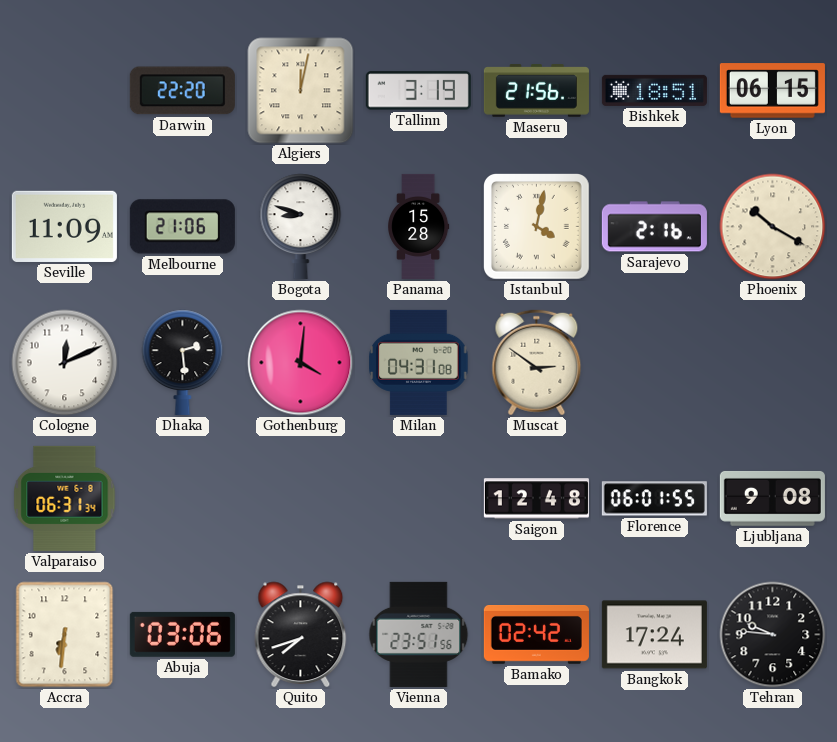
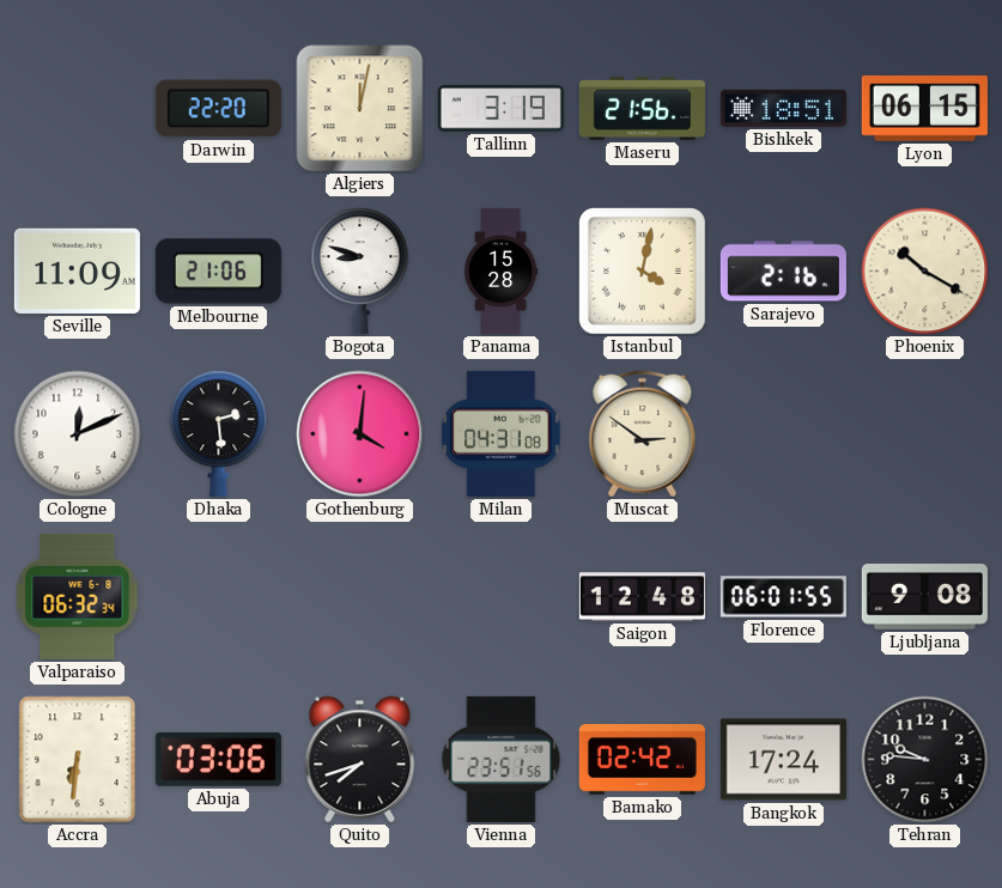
Valparaiso: 06:31 -> 06:32 (78, 596)
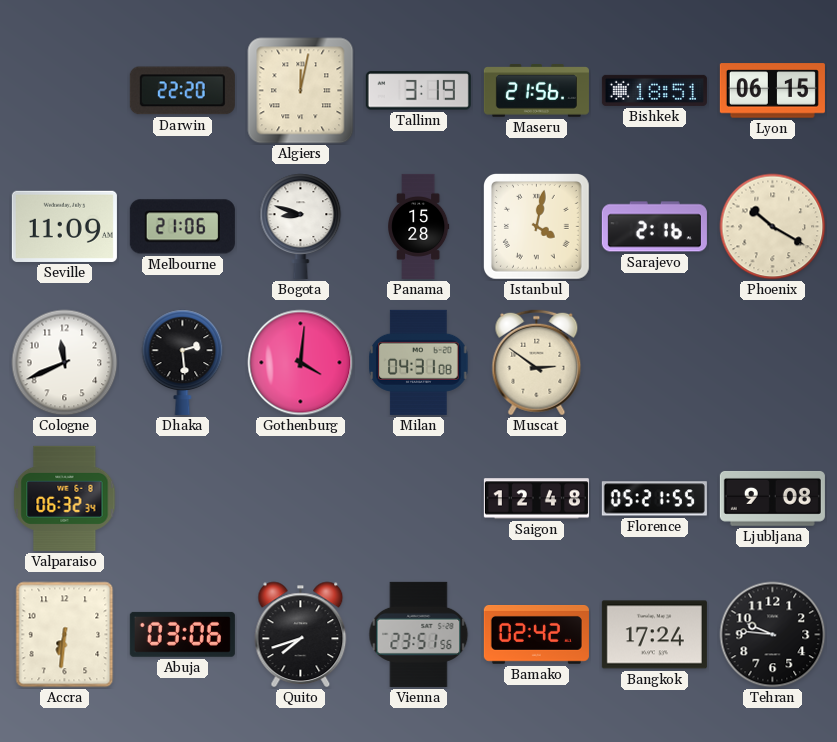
Cologne: 12:11 -> 11:41 (65, 363)
Florence: 06:01 -> 05:21 (654, 499)
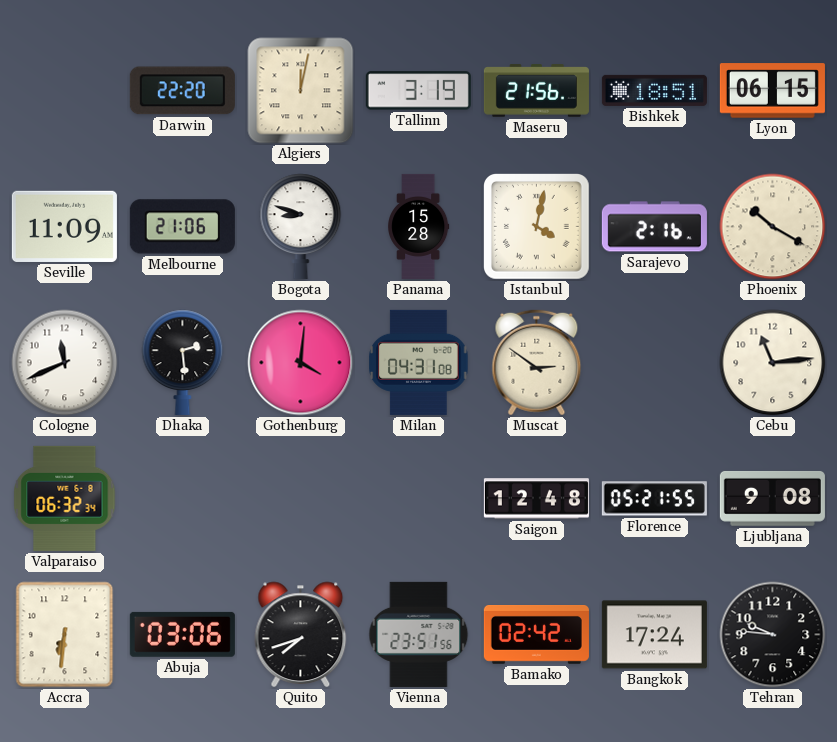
Cebu: none -> 11:14 (773, 363)
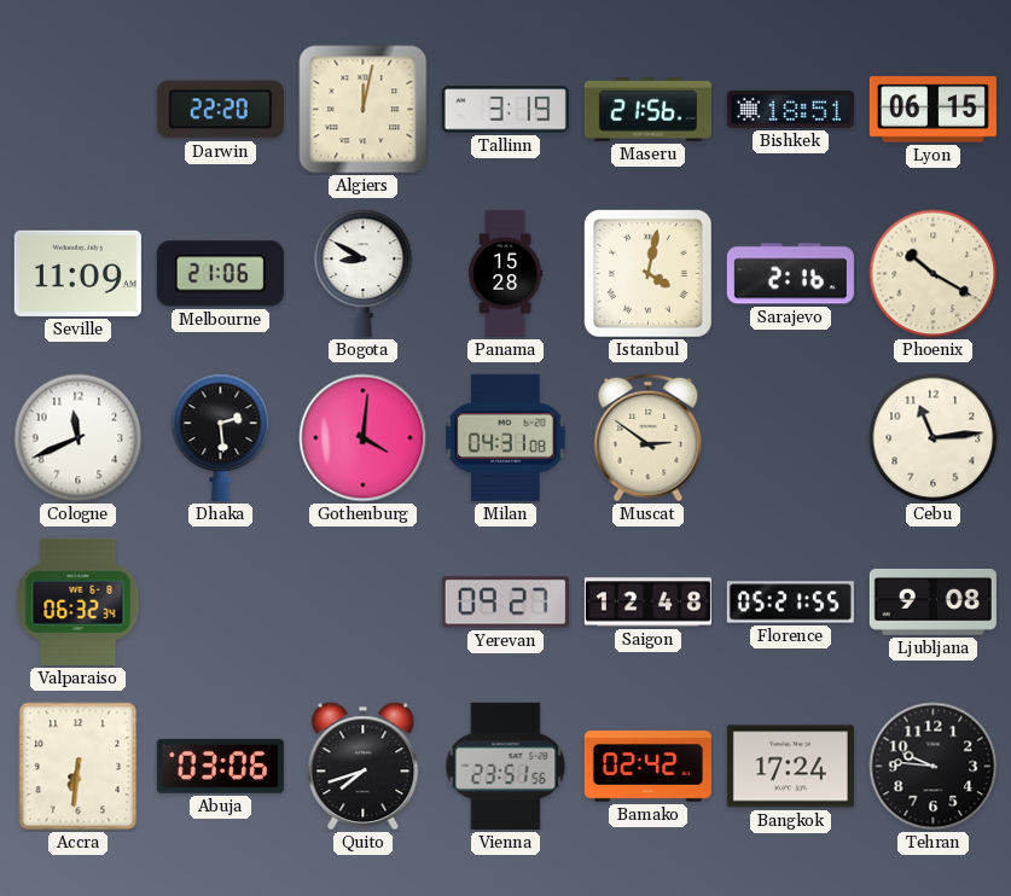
Bogota: 8:48 -> 8:50 (364, 273)
Yerevan: none -> 09:27 (505, 603)
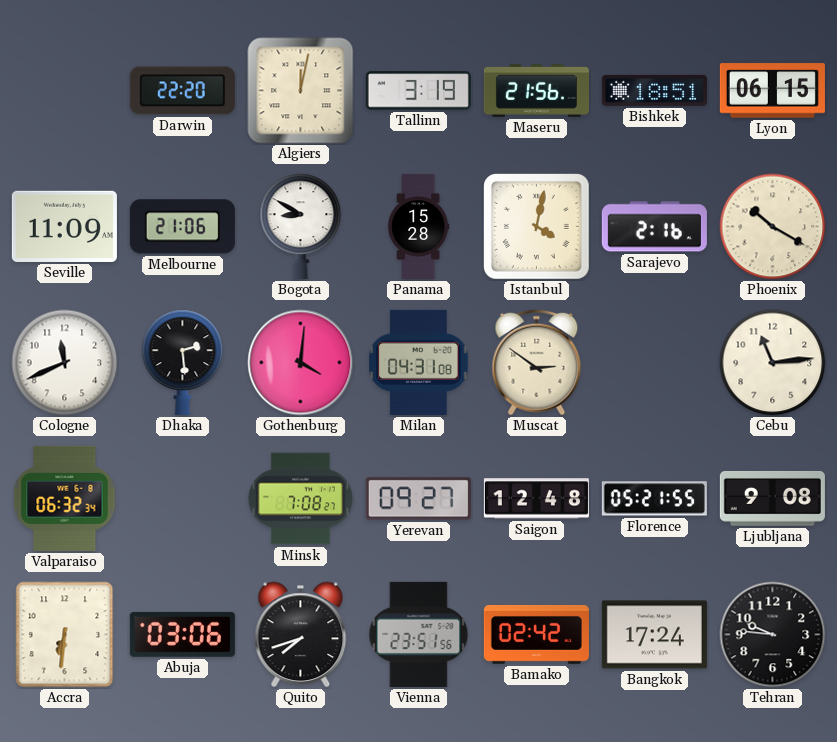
Minsk: none -> 7:08 (300, 499)
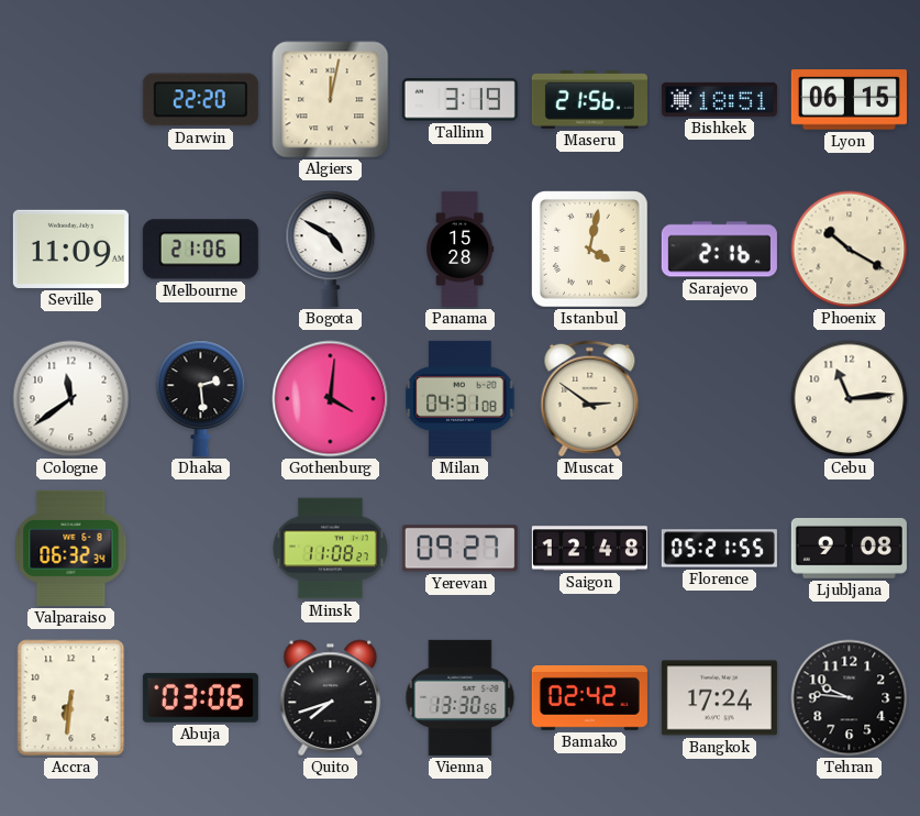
Bogota: 8:50 -> 4:50 (331, 249)
Cologne: 11:41 -> 11:39 (71, 399)
Minsk: 7:08 -> 11:08 (330, 549)
Vienna: 23:51 -> 13:30 (461, 697)
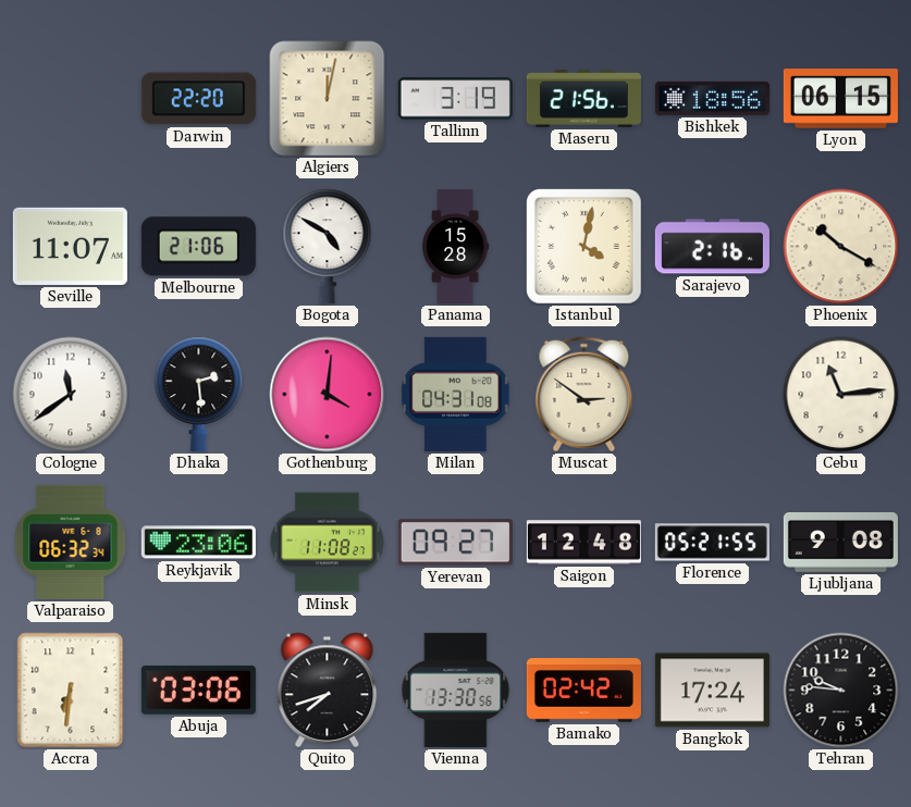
Bishkek: 18:51 -> 18:56 (712, 98)
Seville: 11:09 -> 11:07 (70, 246)
Reykjavik: none -> 23:06 (198, 543)
